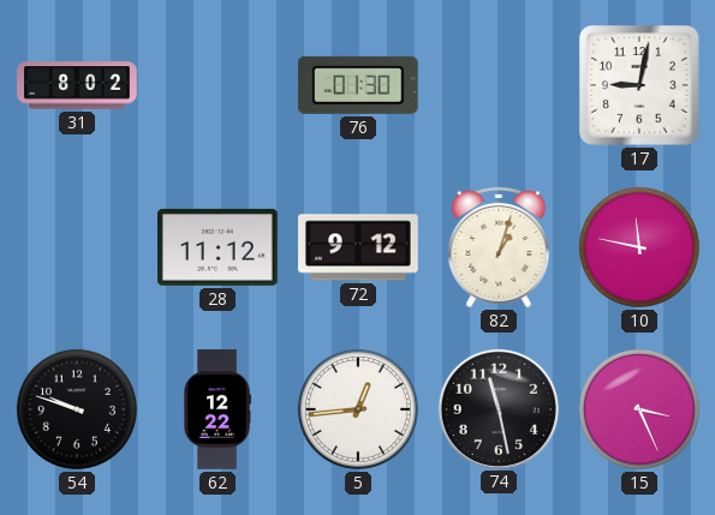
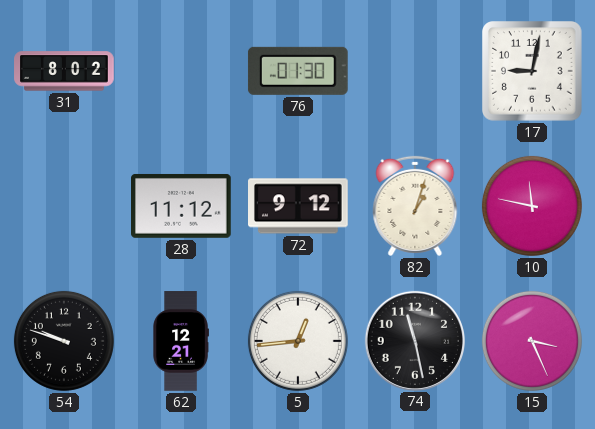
62: 12:22 -> 12:21 (181, 341)
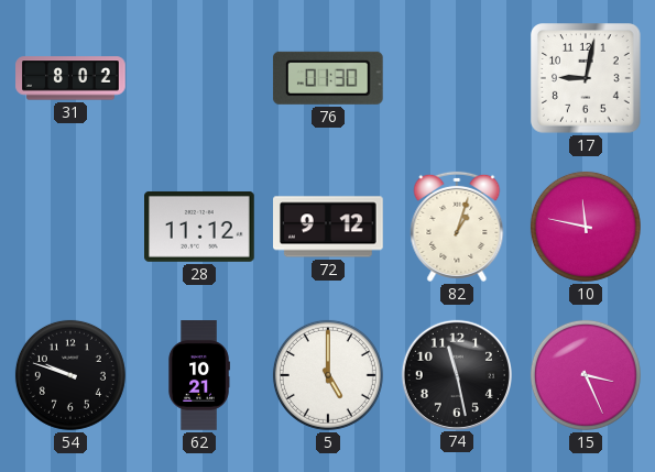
62: 12:21 -> 10:21 (199, 375)
5: 12:44 -> 5:00 (328, 375)
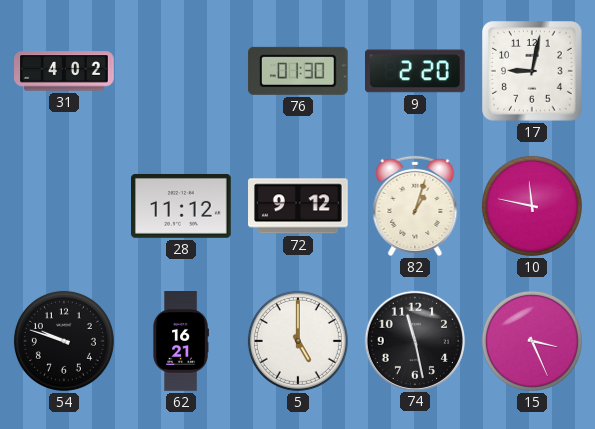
31: 8:02 -> 4:02 (64, 71)
9: none -> 2:20 (416, 71)
62: 10:21 -> 16:21 (181, 341)
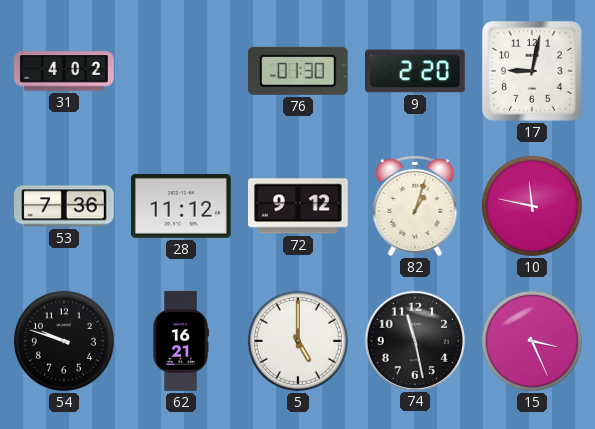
53: none -> 7:36 (64, 206)
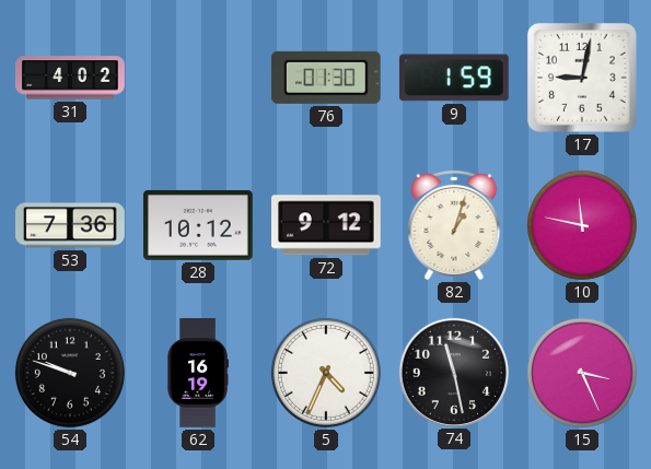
9: 2:20 -> 1:59 (455, 78)
28: 11:12 -> 10:12 (199, 225)
62: 16:21 -> 16:19 (198, 373)
5: 5:00 -> 4:34 (326, 373)
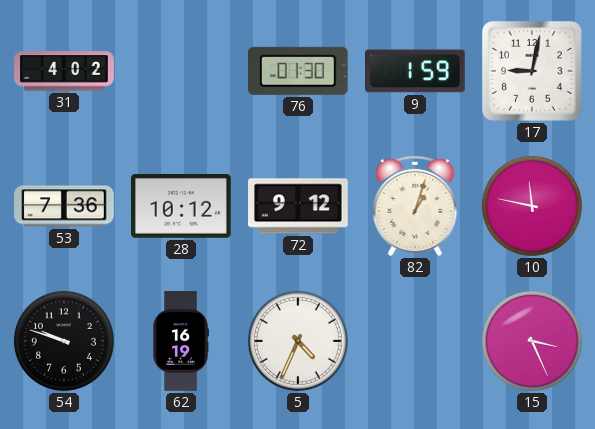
74: 11:28 -> none (453, 372)
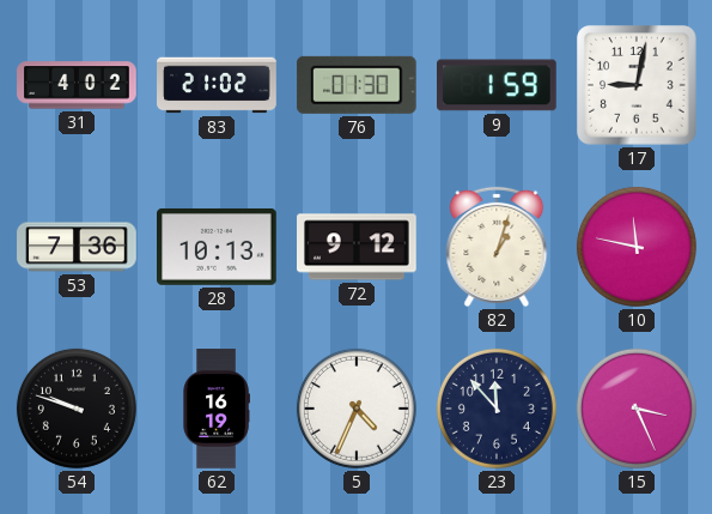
83: none -> 21:02 (217, 85)
28: 10:12 -> 10:13 (218, 247)
23: none -> 11:53 (497, 409)
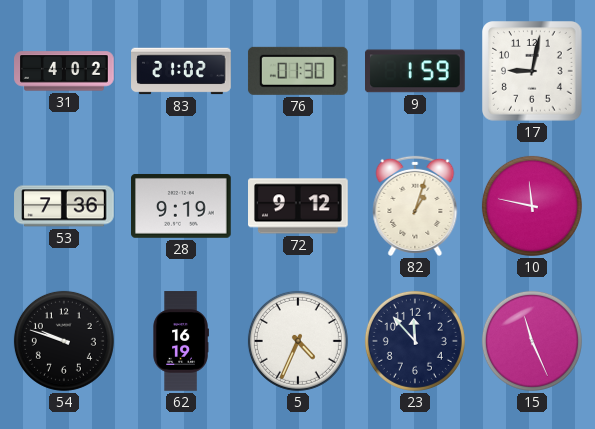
28: 10:13 -> 9:19 (182, 206)
15: 3:26 -> 11:26 (532, 341)
